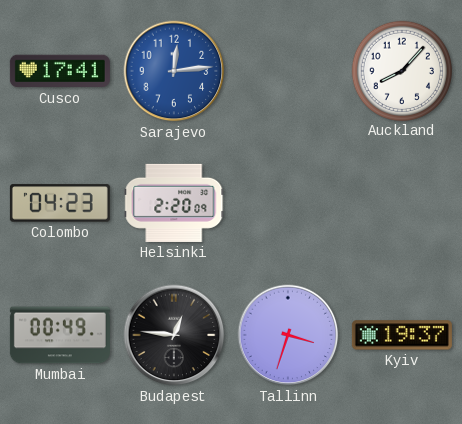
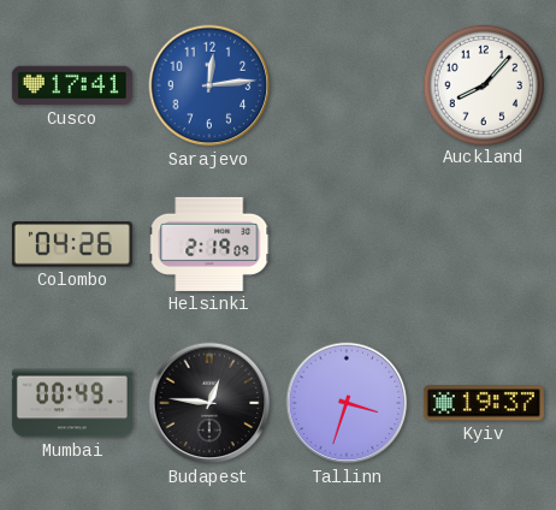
Colombo: 04:23 -> 04:26 (72, 244)
Helsinki: 2:20 -> 2:19 (209, 244)
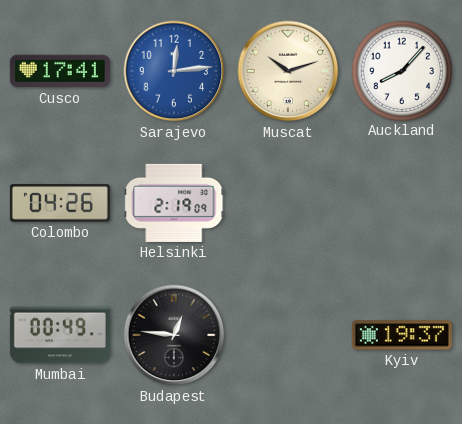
Muscat: none -> 10:12 (288, 71)
Tallinn: 3:33 -> none (347, 403)
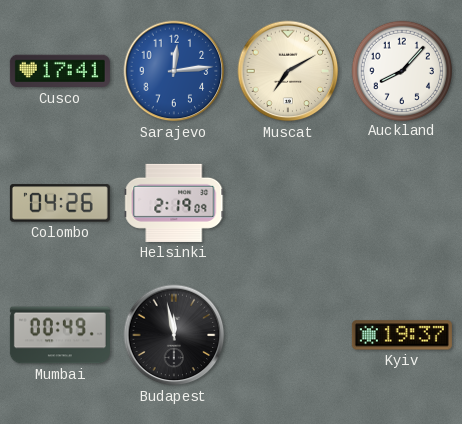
Muscat: 10:12 -> 7:10 (288, 71)
Budapest: 12:46 -> 11:58 (174, 335)
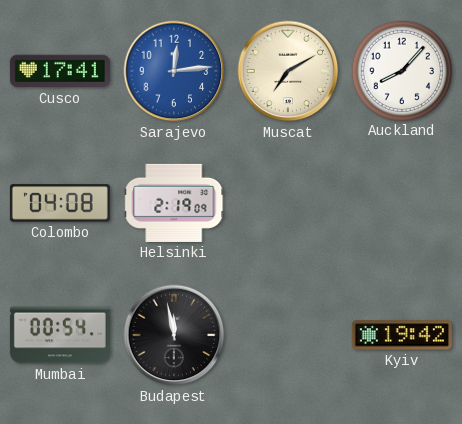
Colombo: 04:26 -> 04:08 (60, 203)
Mumbai: 00:49 -> 00:54 (60, 335)
Kyiv: 19:37 -> 19:42 (402, 335)
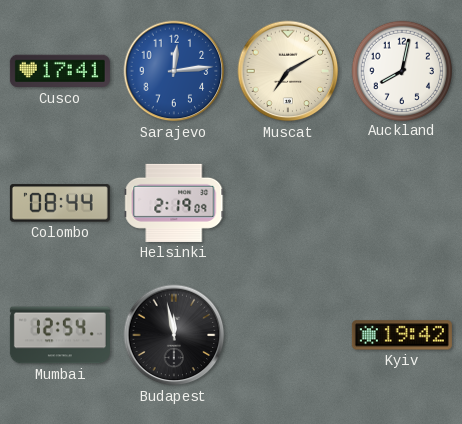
Auckland: 8:07 -> 8:02 (401, 70)
Colombo: 04:08 -> 08:44 (60, 203)
Mumbai: 00:54 -> 12:54 (60, 335)
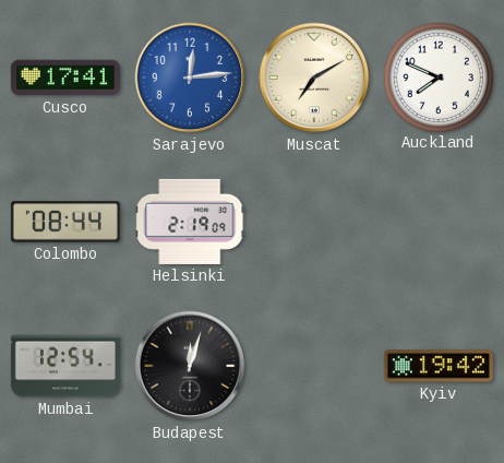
Auckland: 8:02 -> 7:49 (437, 76)
Budapest: 11:58 -> 12:03 (190, 366)
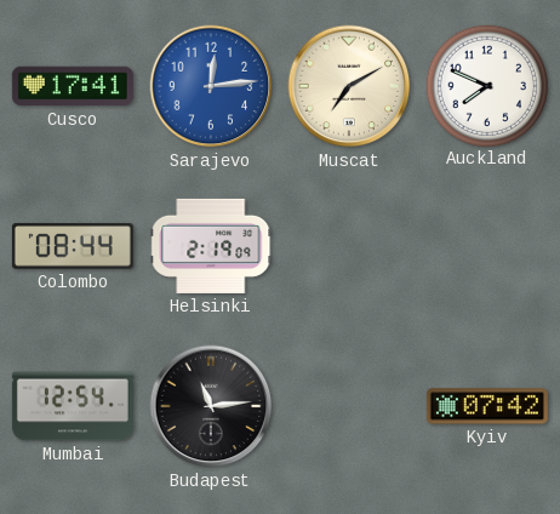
Budapest: 12:03 -> 11:14 (211, 406)
Kyiv: 19:42 -> 07:42 (487, 406)
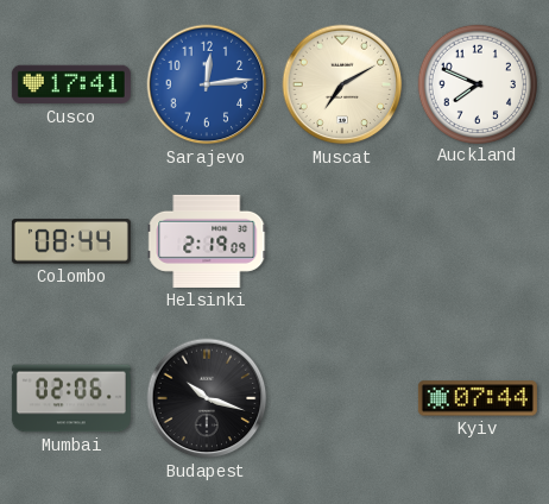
Mumbai: 12:54 -> 02:06 (71, 398)
Budapest: 11:14 -> 10:18 (207, 398)
Kyiv: 07:42 -> 07:44 (478, 398)
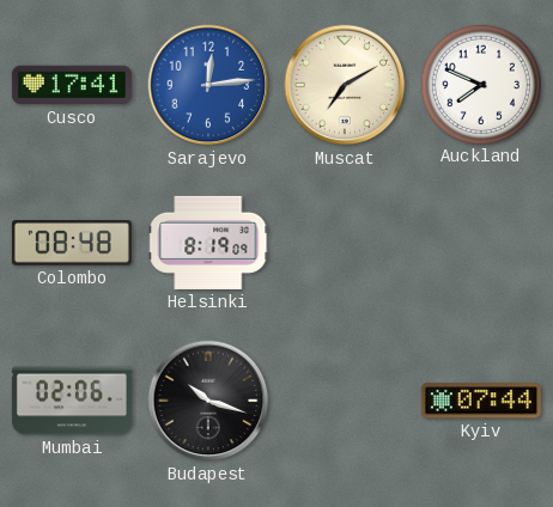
Colombo: 08:44 -> 08:48 (72, 243)
Helsinki: 2:19 -> 8:19 (208, 243)
